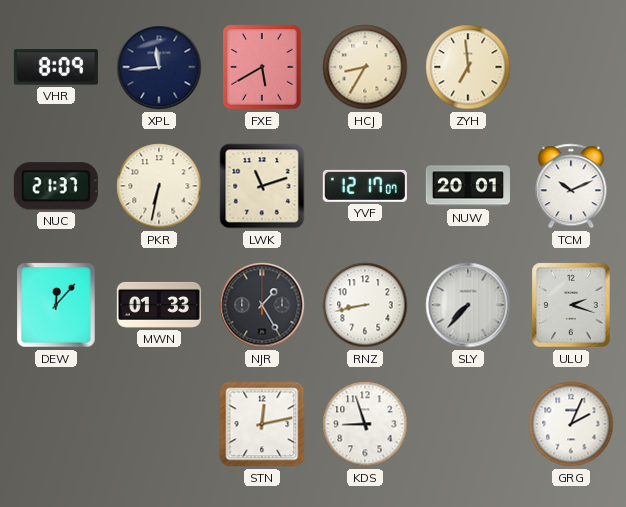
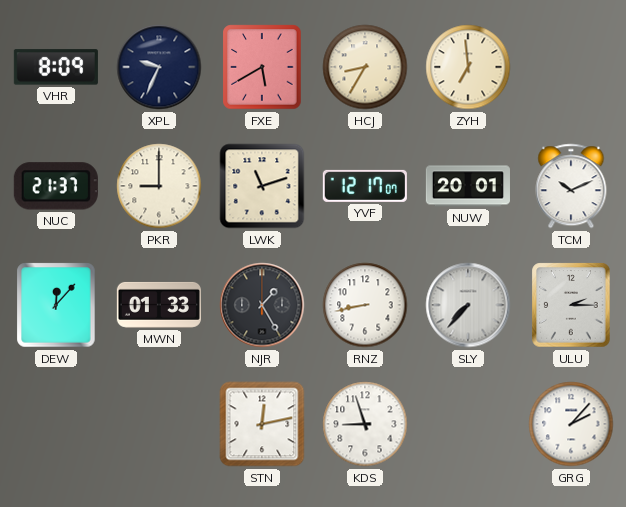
XPL: 11:44 -> 9:34 (159, 67)
PKR: 6:32 -> 9:00 (159, 186)
ULU: 2:18 -> 2:15 (571, 305)
GRG: 2:04 -> 2:07 (571, 424)
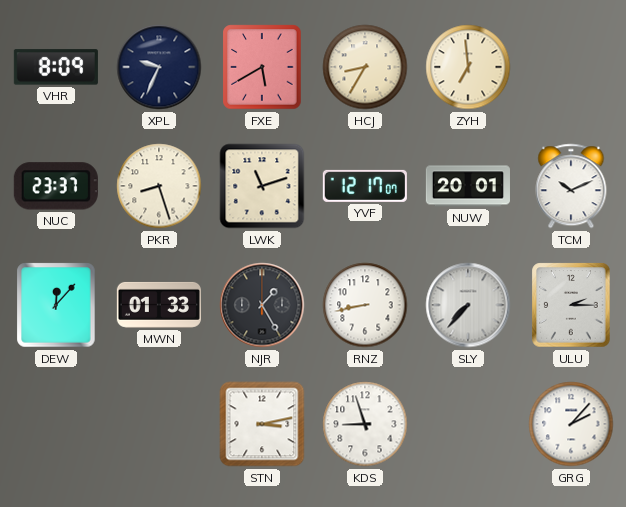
NUC: 21:37 -> 23:37 (56, 186)
PKR: 9:00 -> 8:27 (159, 186)
STN: 12:13 -> 3:13 (262, 424)
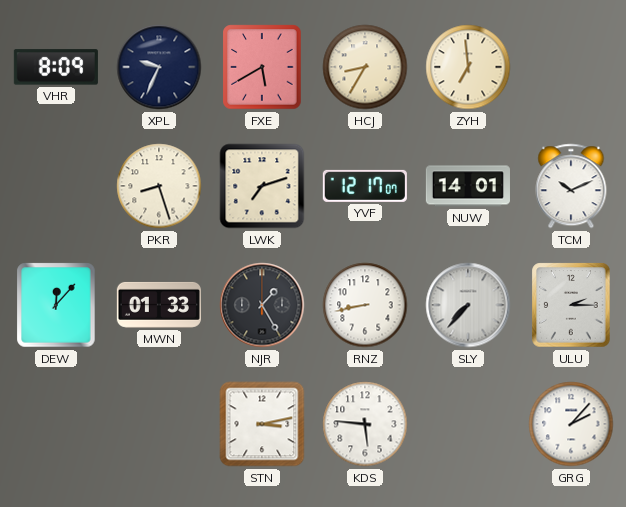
NUC: 23:37 -> none (56, 186)
LWK: 11:12 -> 7:12 (262, 186)
NUW: 20:01 -> 14:01 (468, 186)
KDS: 8:57 -> 5:46 (365, 424)
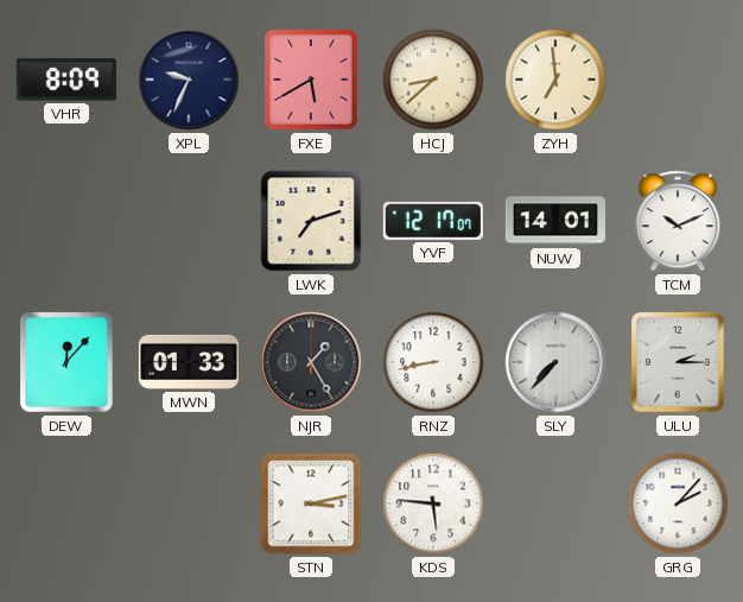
HCJ: 8:35 -> 8:38 (433, 80)
PKR: 8:27 -> none (159, 186)
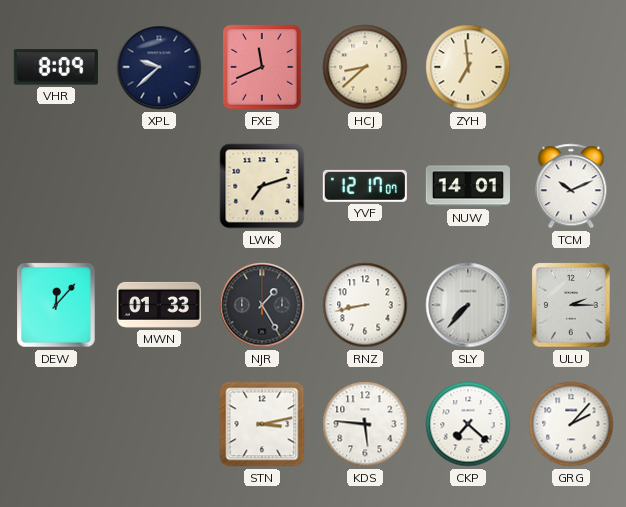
XPL: 9:34 -> 9:38 (159, 67)
FXE: 5:40 -> 11:41 (262, 67)
CKP: none -> 7:22 (468, 424)
